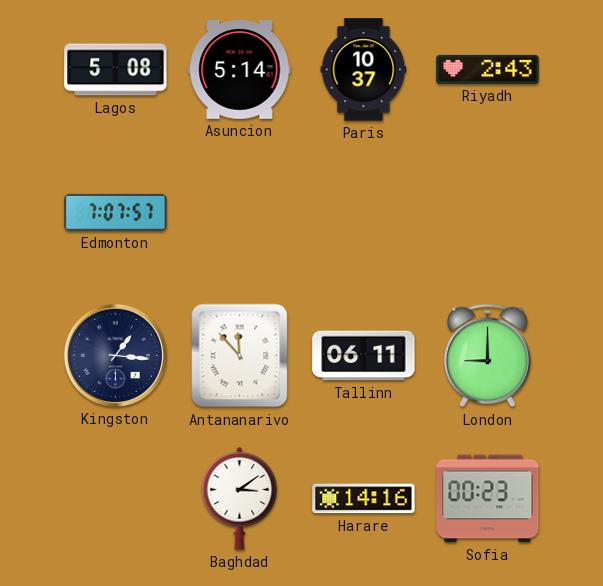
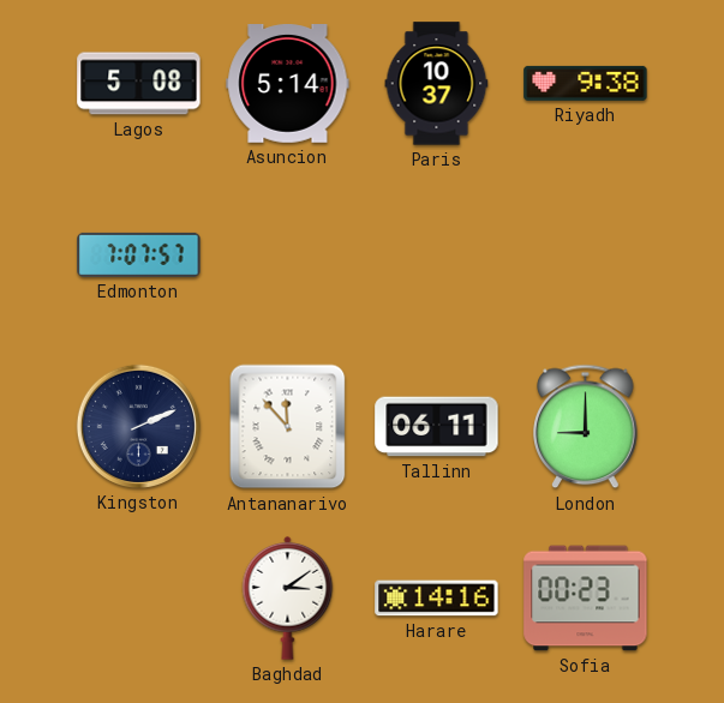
Riyadh: 2:43 -> 9:38 (586, 83)
Kingston: 1:16 -> 2:11 (138, 426)
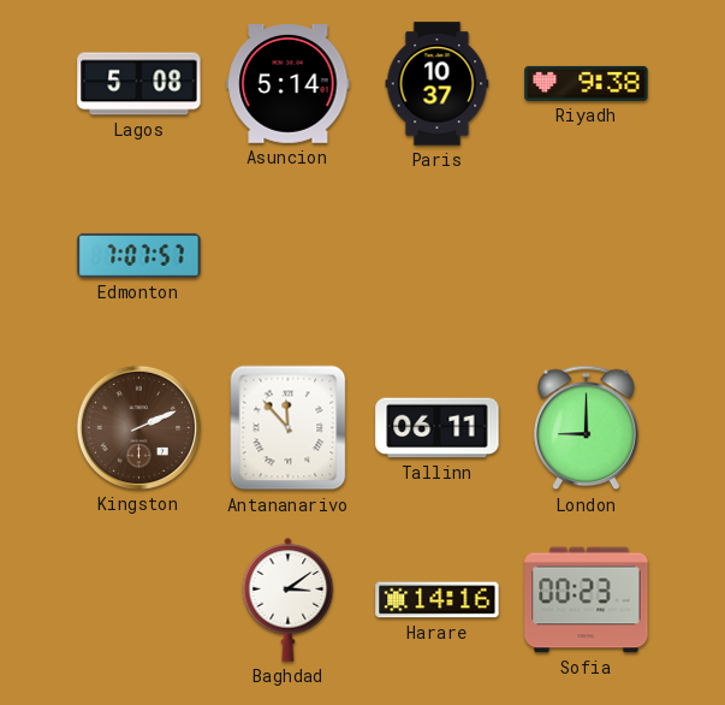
Kingston dial: navy -> brown (138, 427)
